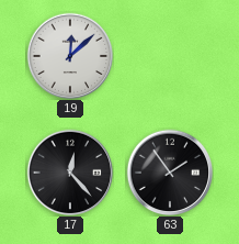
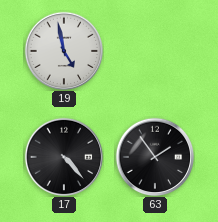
19: 12:08 -> 4:58 (64, 51)
17: 12:23 -> 4:23 (64, 157)
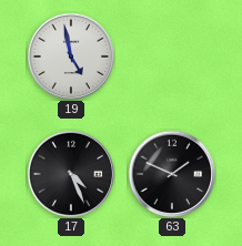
17: 4:23 -> 4:26 (71, 174)
63: 1:54 -> 1:49 (172, 174)
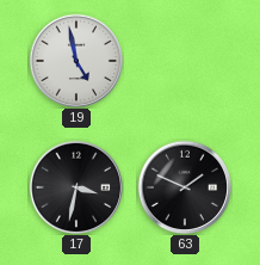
17: 4:26 -> 3:32 (76, 187)
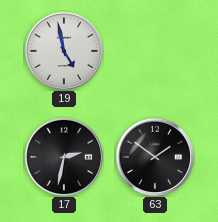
17: 3:32 -> 2:32 (64, 157)
63: 1:49 -> 1:51 (155, 157)
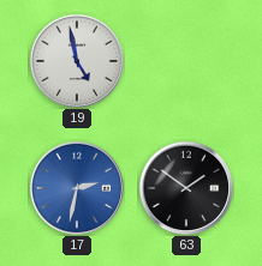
17 dial: black -> blue (77, 188)
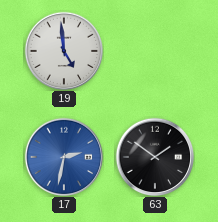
19: 4:58 -> 4:59 (64, 51)
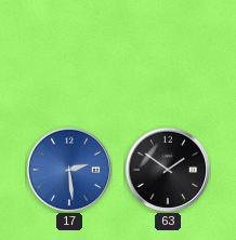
19: 4:59 -> none (64, 51)
17: 2:32 -> 2:29 (69, 170)
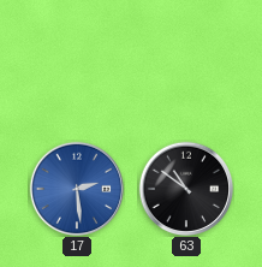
63: 1:51 -> 10:51 (186, 189)
